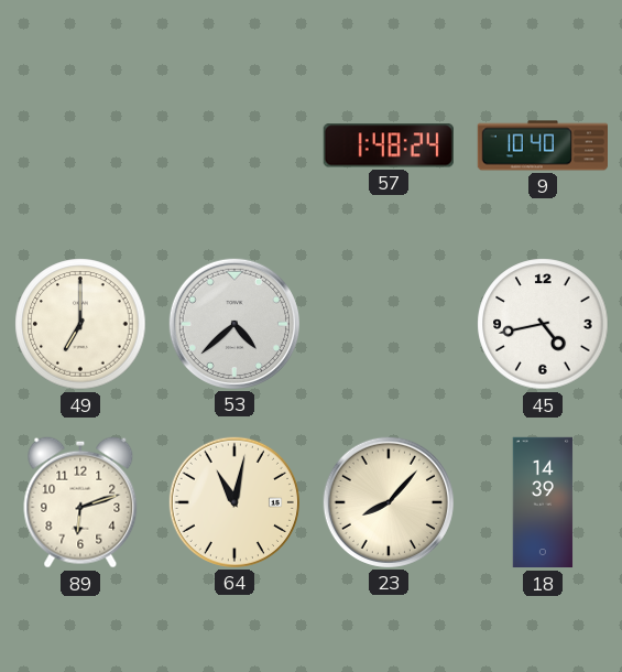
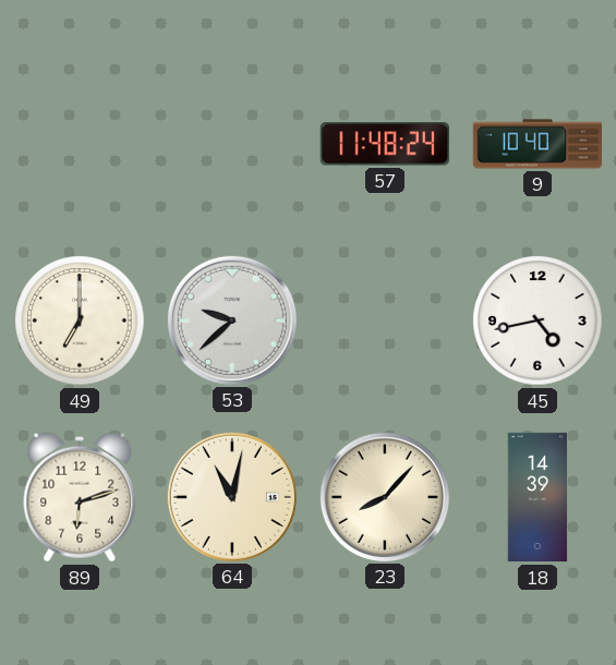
57: 1:48 -> 11:48 (385, 144)
53: 4:38 -> 9:38 (232, 321)
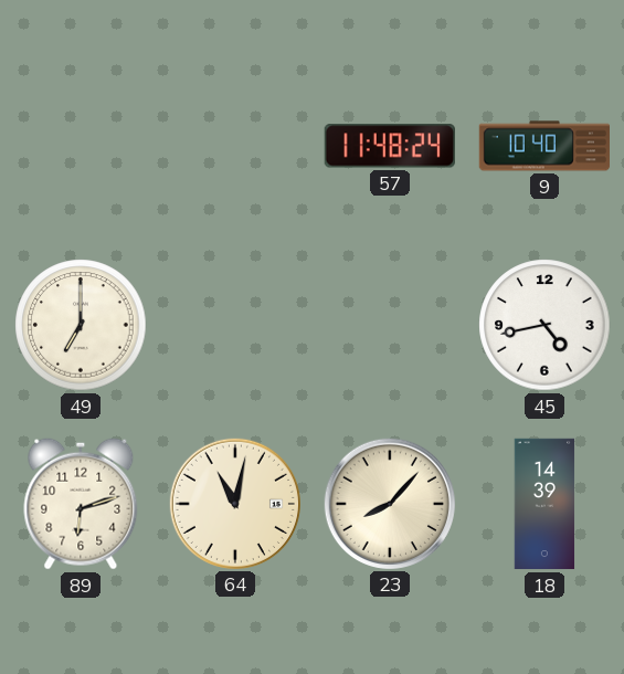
53: 9:38 -> none (232, 321)
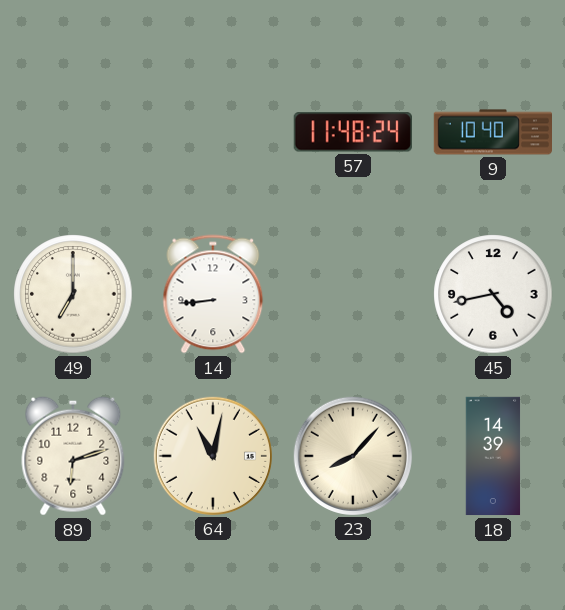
14: none -> 8:44 (213, 294)
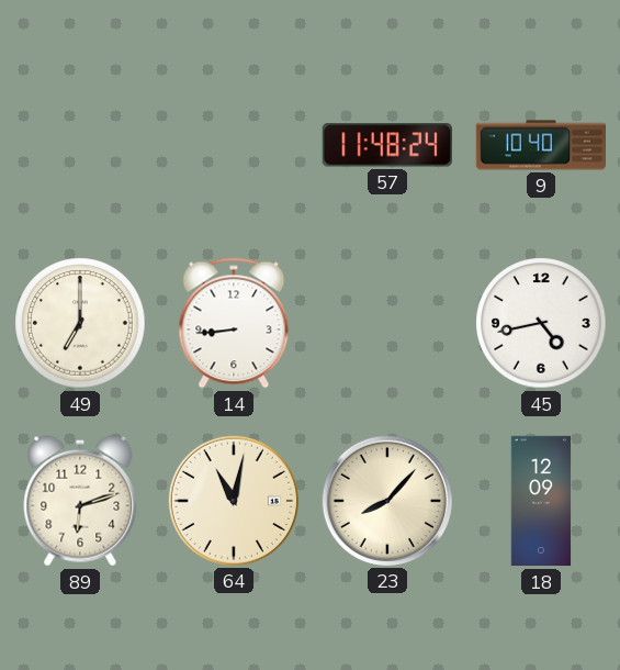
18: 14:39 -> 12:09 (541, 501)
